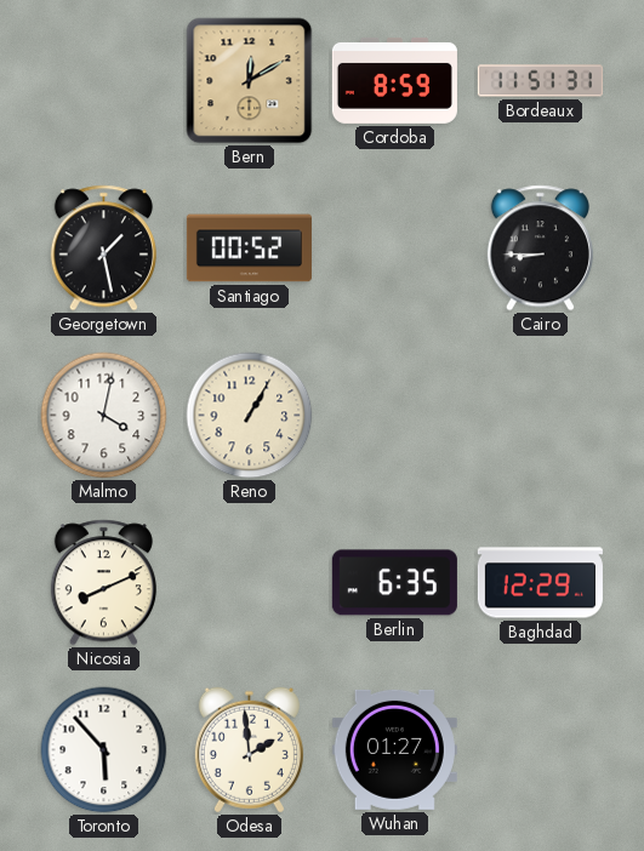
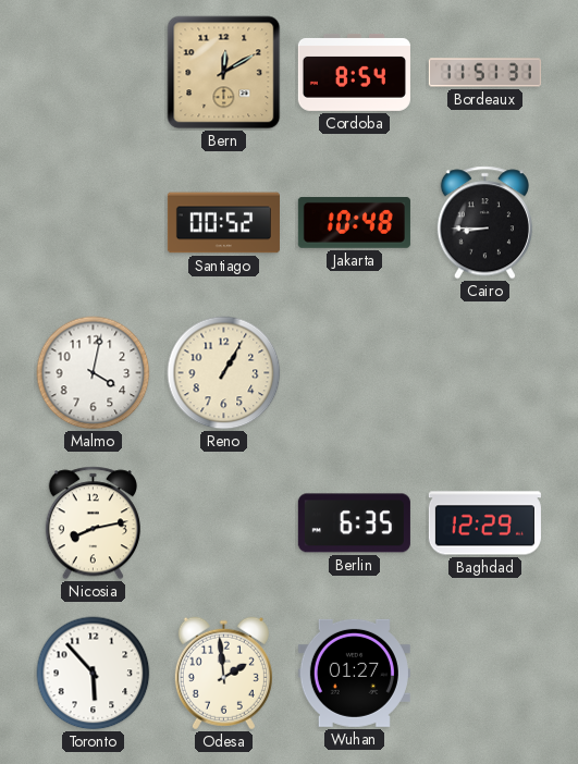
Cordoba: 8:59 -> 8:54 (354, 72)
Georgetown: 1:28 -> none (103, 249)
Jakarta: none -> 10:48 (354, 222)
Nicosia: 8:11 -> 8:13 (93, 523)
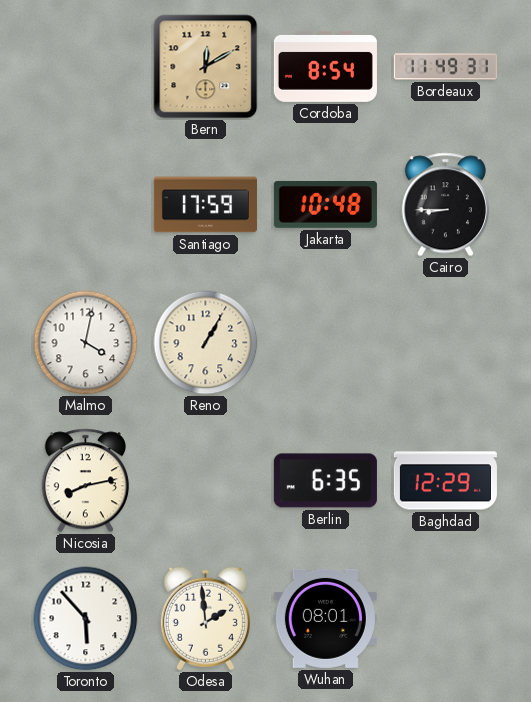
Bordeaux: 11:51 -> 11:49 (445, 67)
Santiago: 00:52 -> 17:59 (205, 205)
Wuhan: 01:27 -> 08:01 (325, 618)
